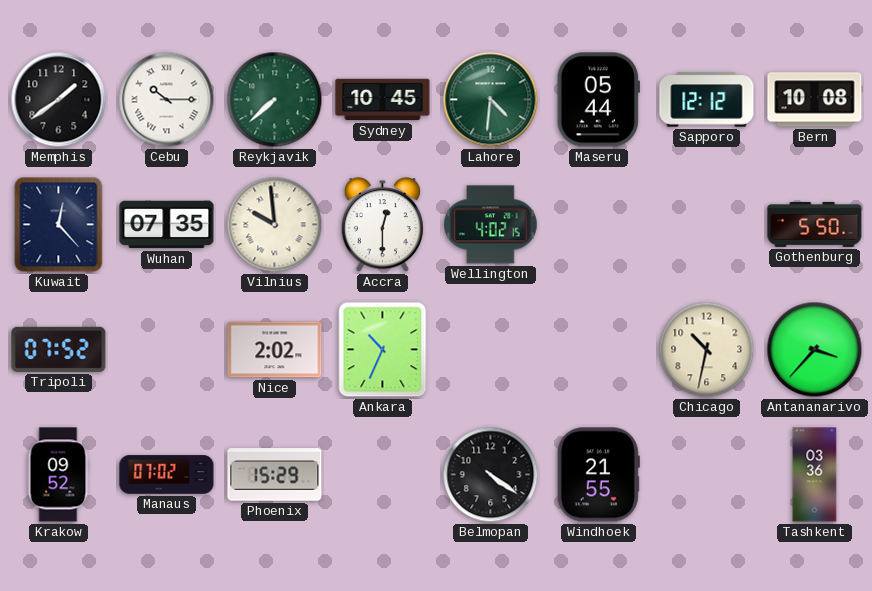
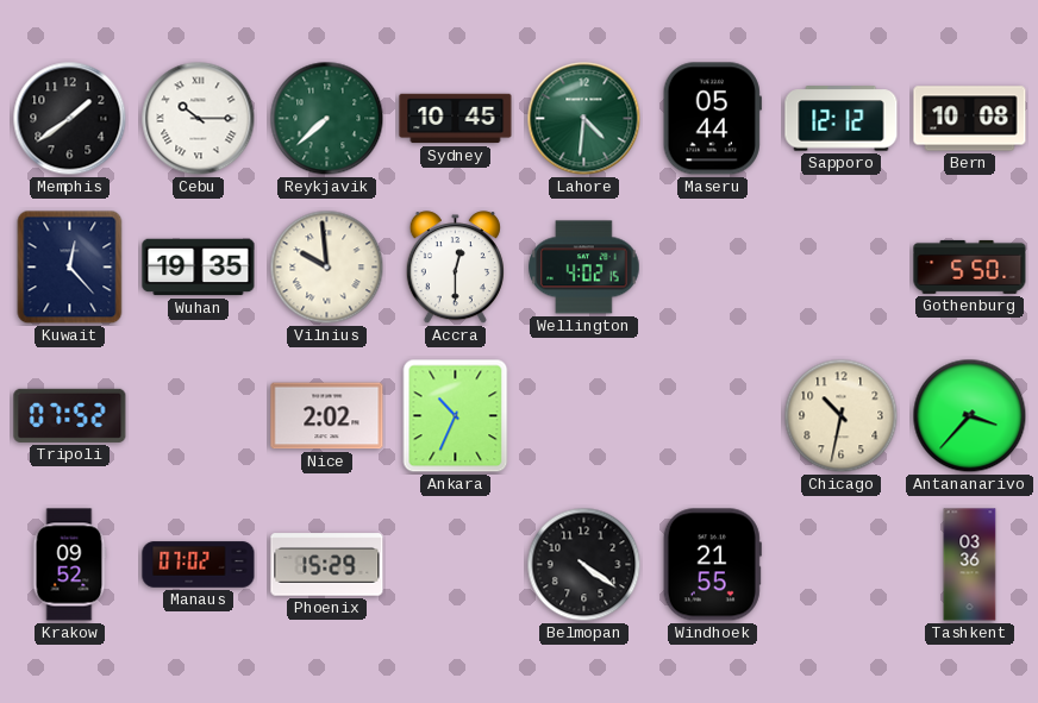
Wuhan: 07:35 -> 19:35 (199, 268)
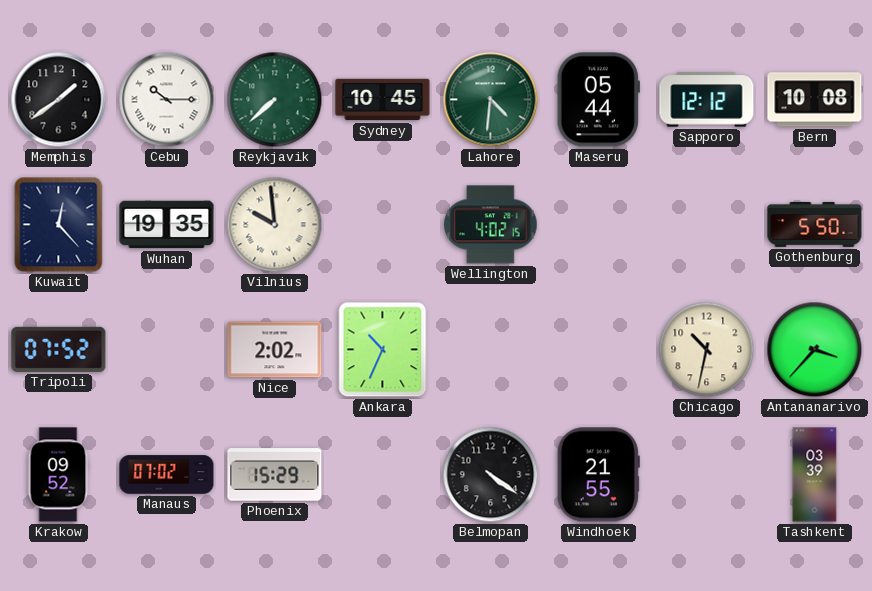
Accra: 12:30 -> none (455, 268)
Tashkent: 03:36 -> 03:39 (815, 475)
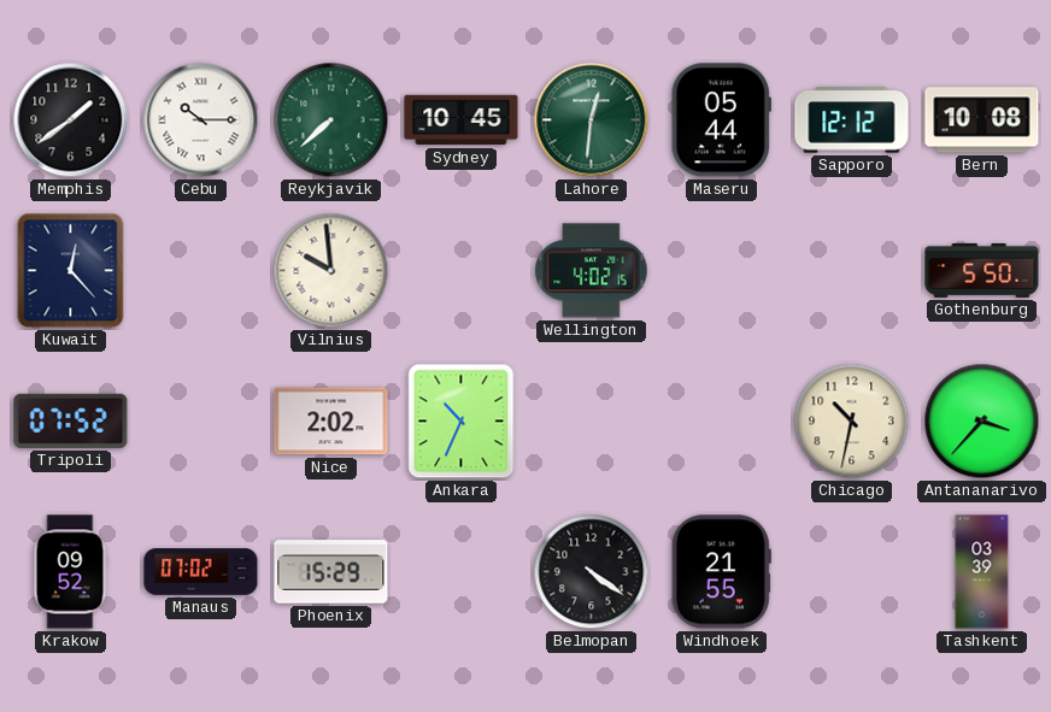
Lahore: 4:31 -> 12:31 (592, 120)
Wuhan: 19:35 -> none (167, 225)
